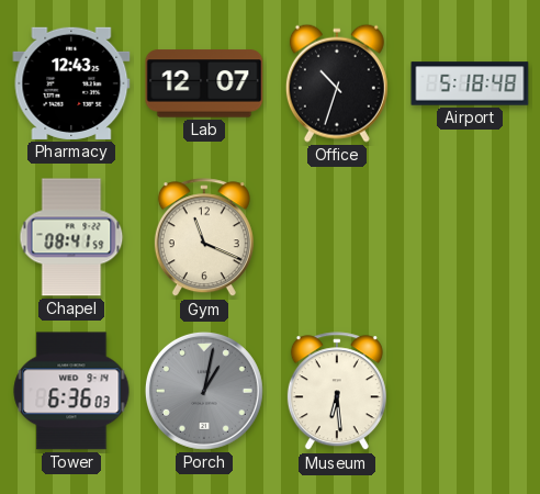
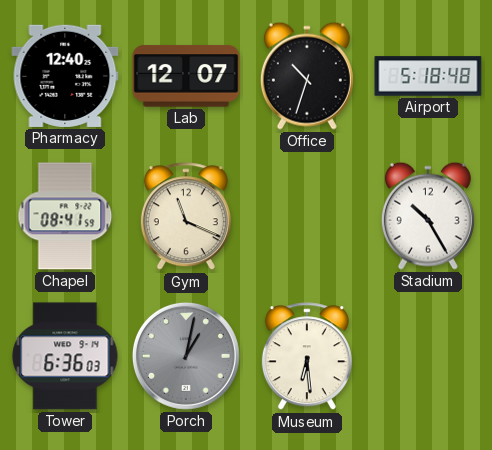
Pharmacy: 12:43 -> 12:40 (65, 76)
Stadium: none -> 10:25 (428, 216)
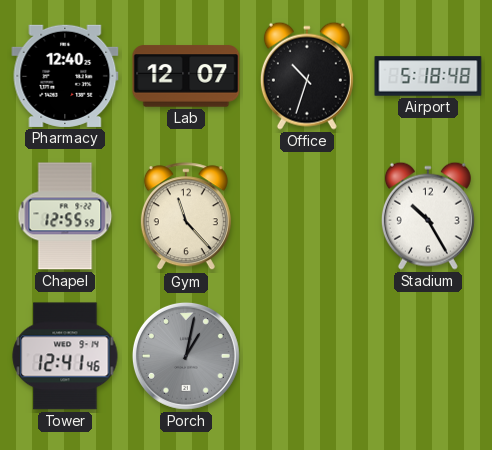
Chapel: 08:41 -> 12:55 (65, 216)
Gym: 11:19 -> 11:23 (186, 217)
Tower: 6:36 -> 12:41 (65, 356)
Museum: 6:29 -> none (307, 357)
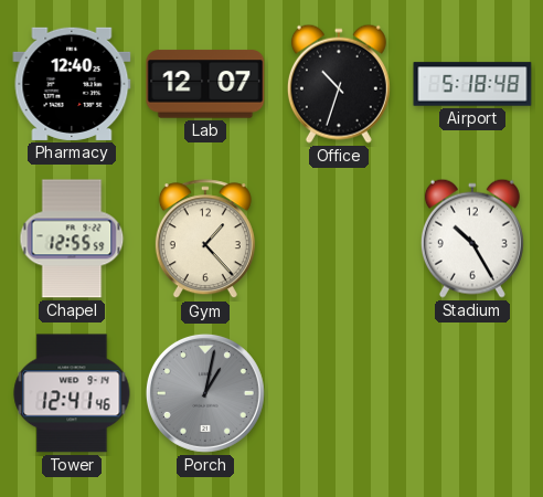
Gym: 11:23 -> 1:23 (205, 240)
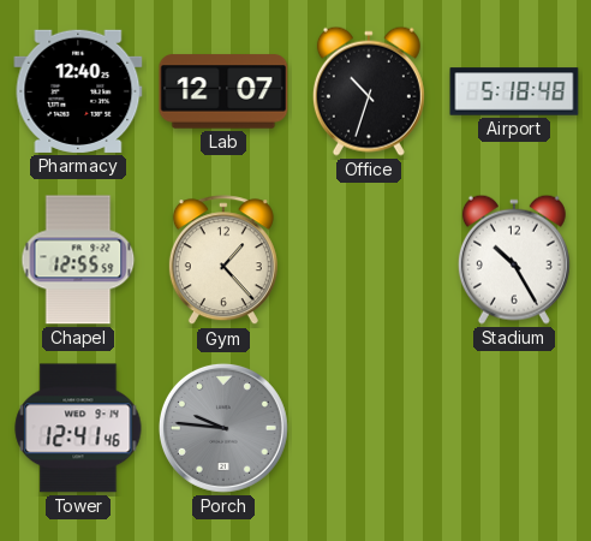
Porch: 1:02 -> 9:46 (223, 428)
